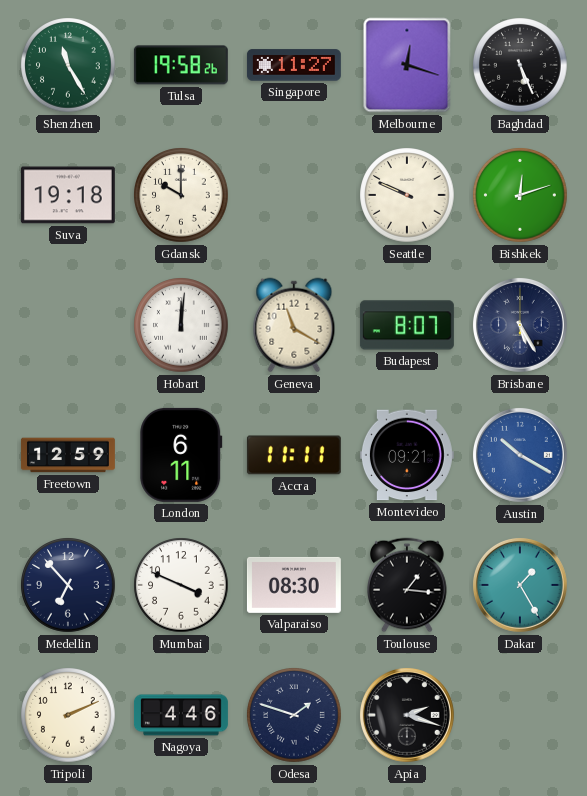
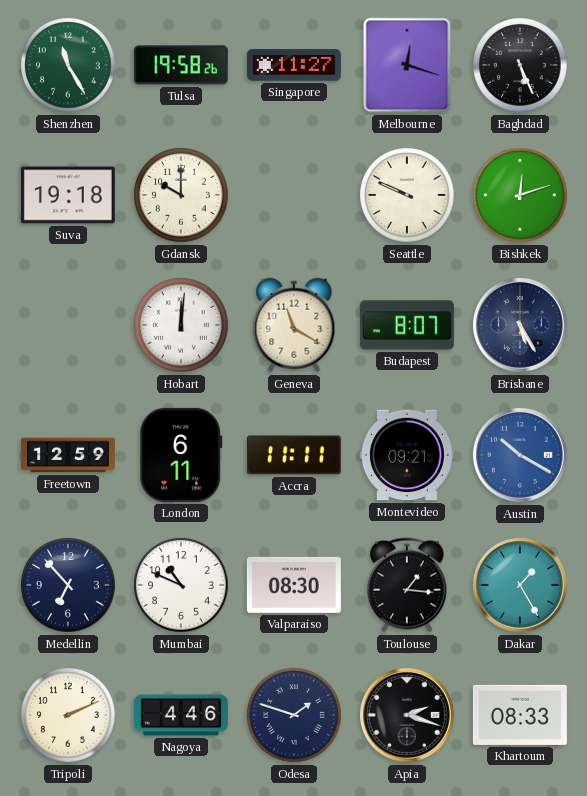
Mumbai: 3:49 -> 10:49 (181, 585)
Khartoum: none -> 08:33 (520, 715)
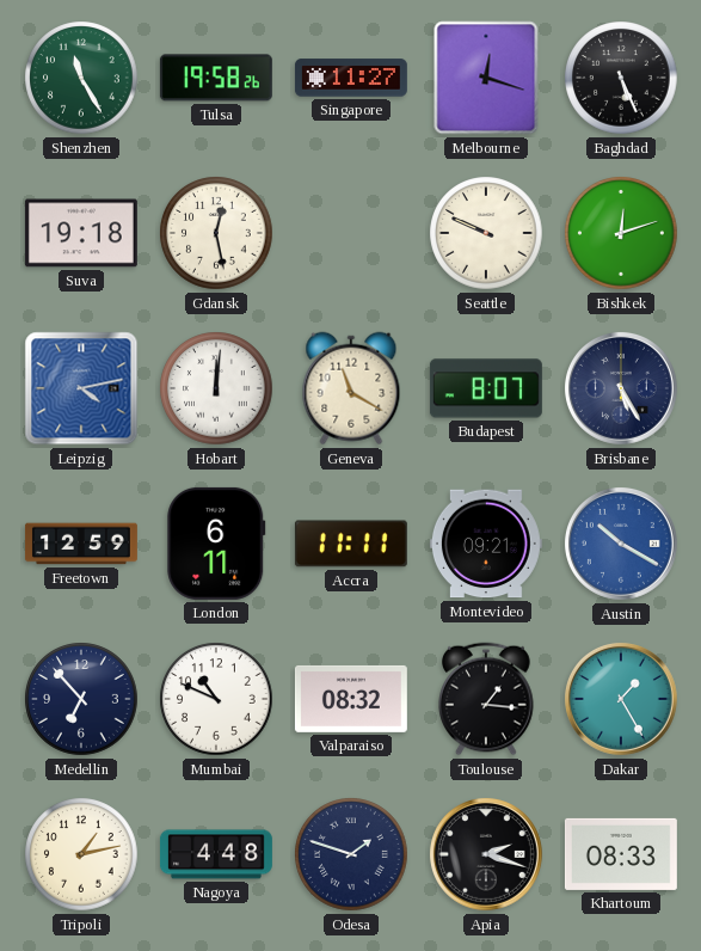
Gdansk: 10:00 -> 12:28 (216, 233)
Leipzig: none -> 4:13 (81, 388)
Valparaiso: 08:30 -> 08:32 (351, 699)
Tripoli: 2:11 -> 1:13 (81, 854)
Nagoya: 4:46 -> 4:48 (216, 854)
